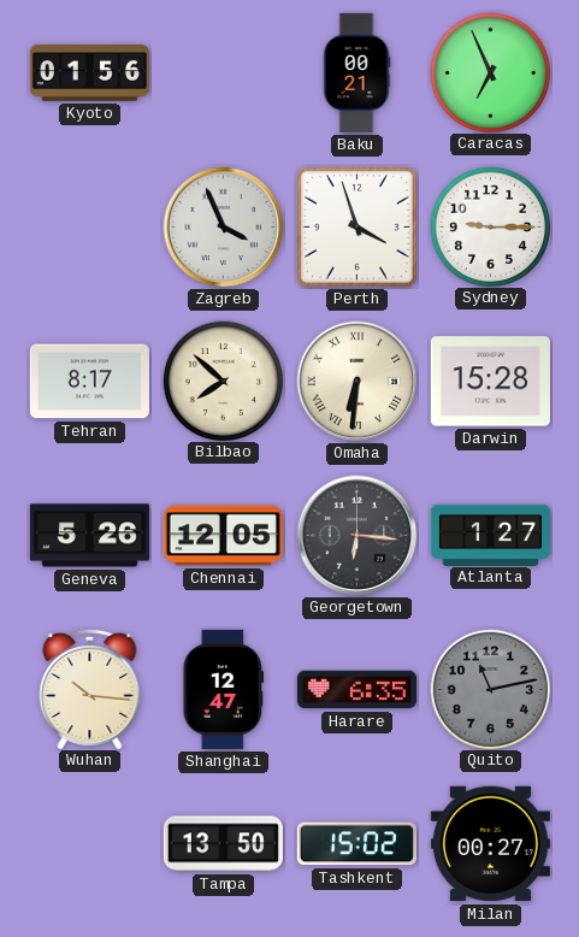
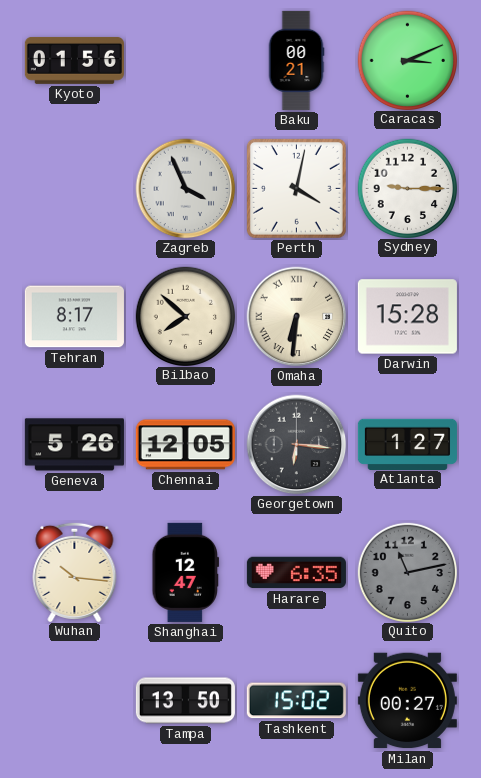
Caracas: 6:56 -> 3:11 (407, 60)
Perth: 3:57 -> 4:02 (296, 188)
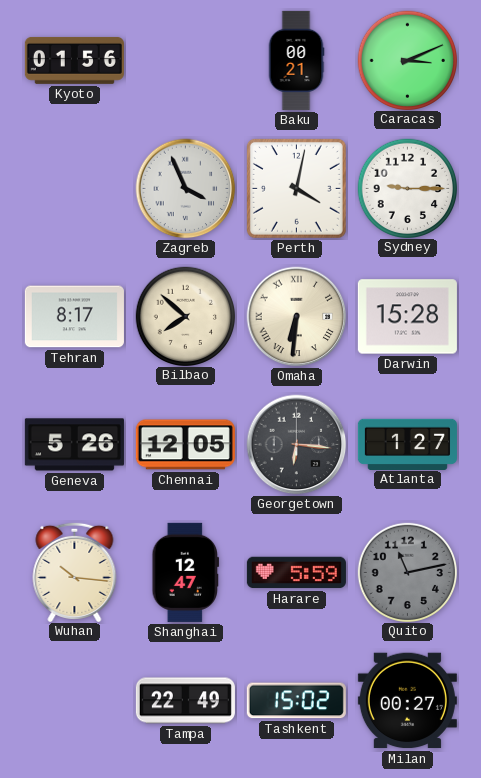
Harare: 6:35 -> 5:59 (296, 573)
Tampa: 13:50 -> 22:49 (185, 701)
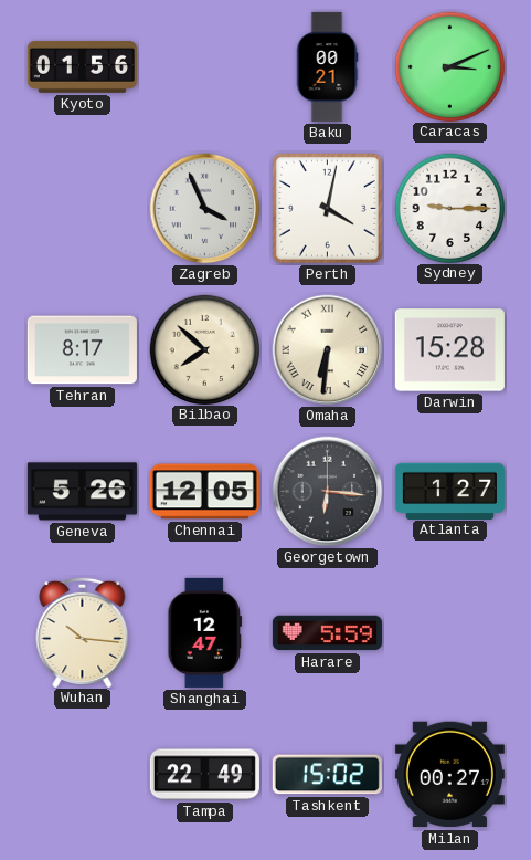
Quito: 11:13 -> none (407, 572)
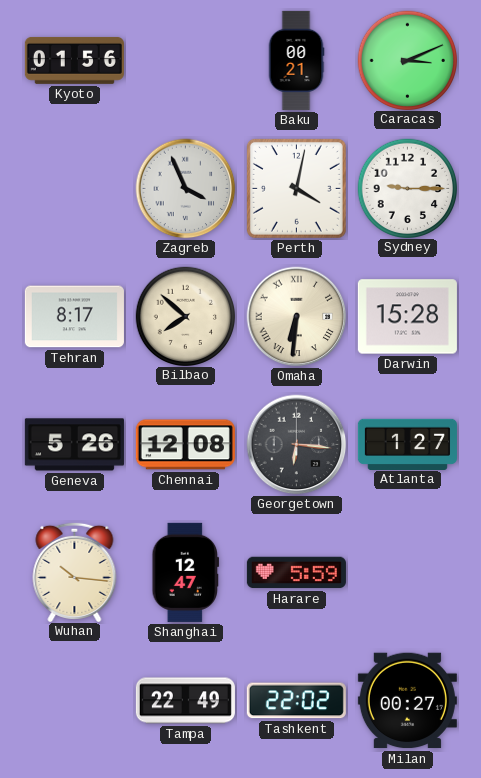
Chennai: 12:05 -> 12:08 (185, 445)
Tashkent: 15:02 -> 22:02 (296, 701)
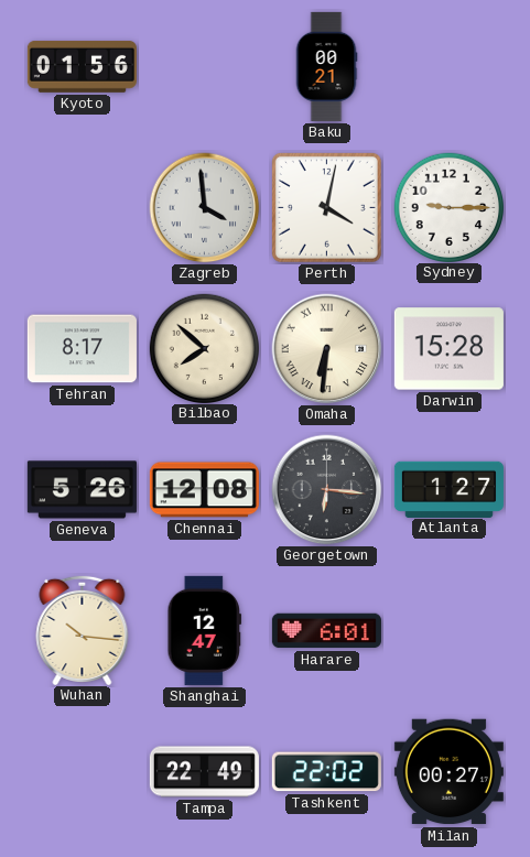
Caracas: 3:11 -> none (407, 60)
Zagreb: 3:56 -> 3:59 (205, 208)
Harare: 5:59 -> 6:01 (326, 631)
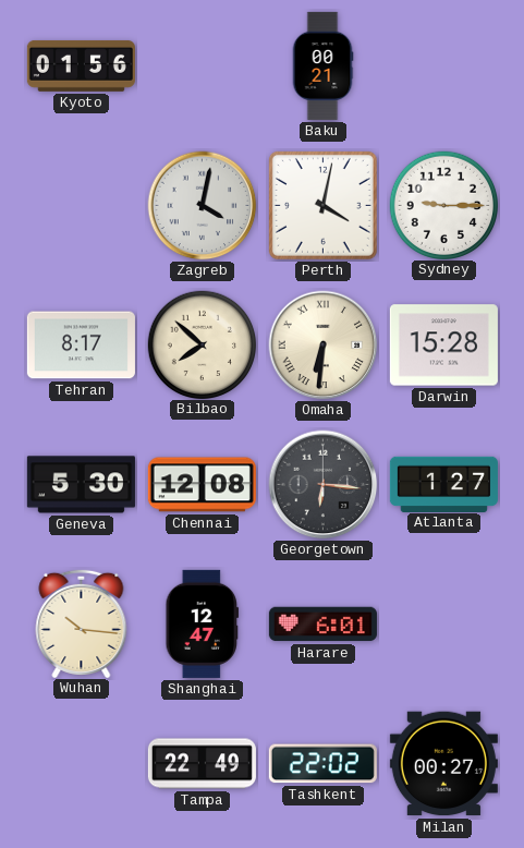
Zagreb: 3:59 -> 4:02 (203, 206)
Geneva: 5:26 -> 5:30 (81, 485)
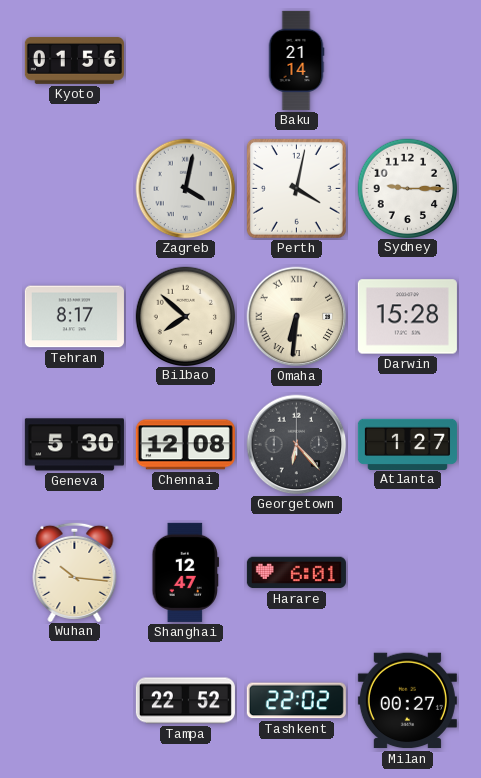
Baku: 00:21 -> 21:14 (296, 60)
Georgetown: 6:16 -> 6:23 (297, 445)
Tampa: 22:49 -> 22:52 (185, 701)
